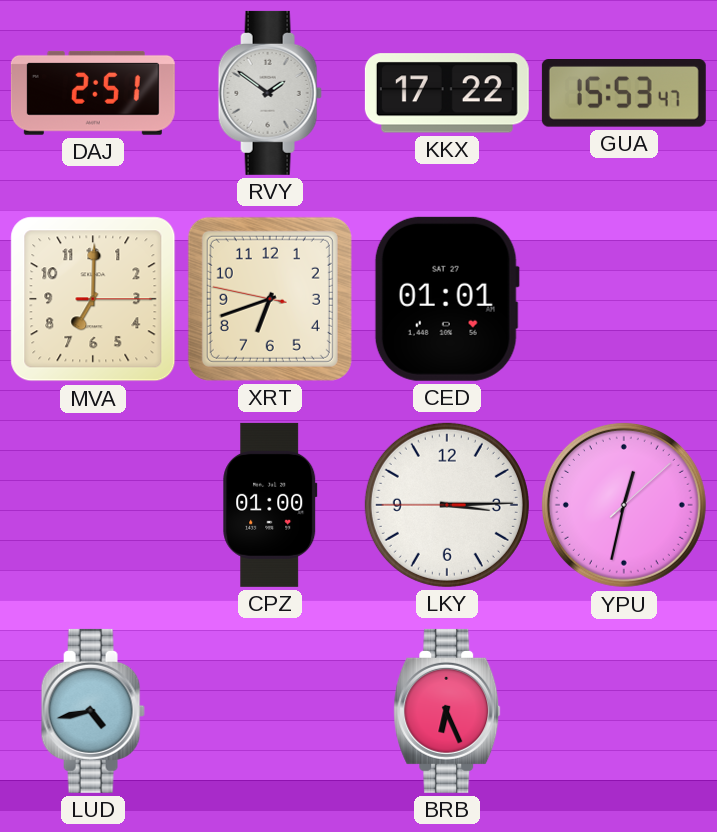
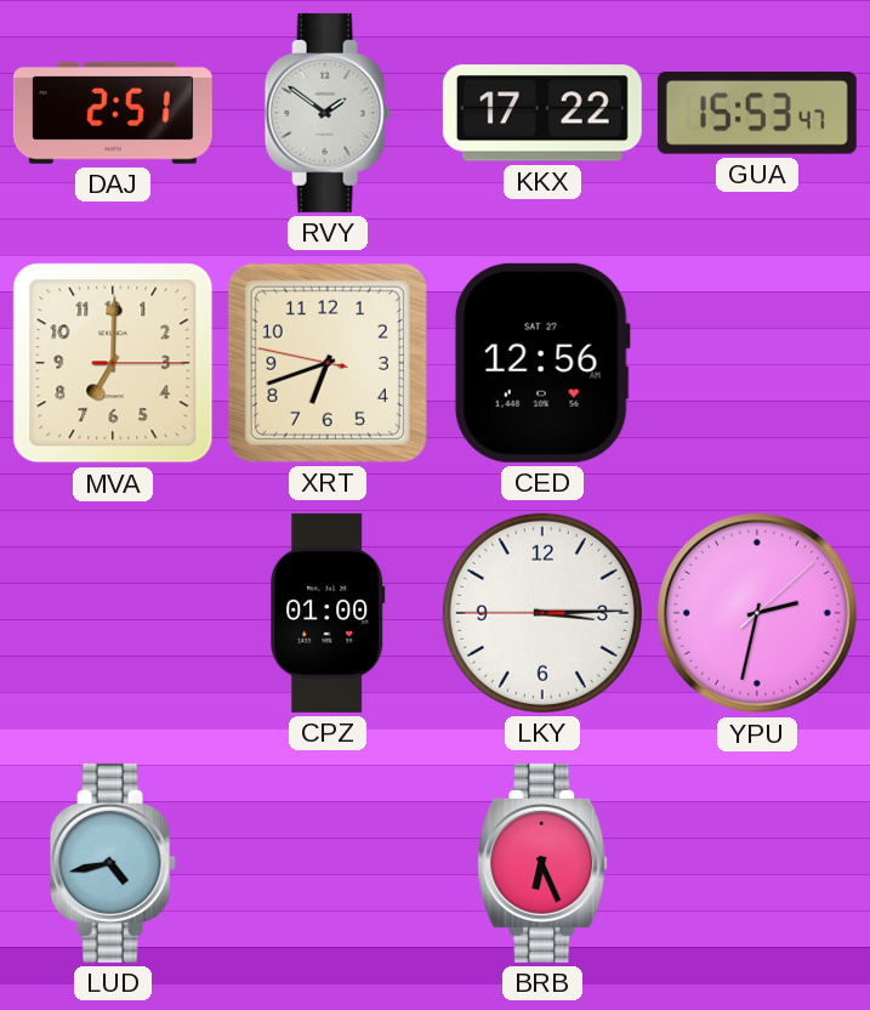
CED: 01:01 -> 12:56 (542, 363)
YPU: 12:32 -> 2:32 (757, 613)
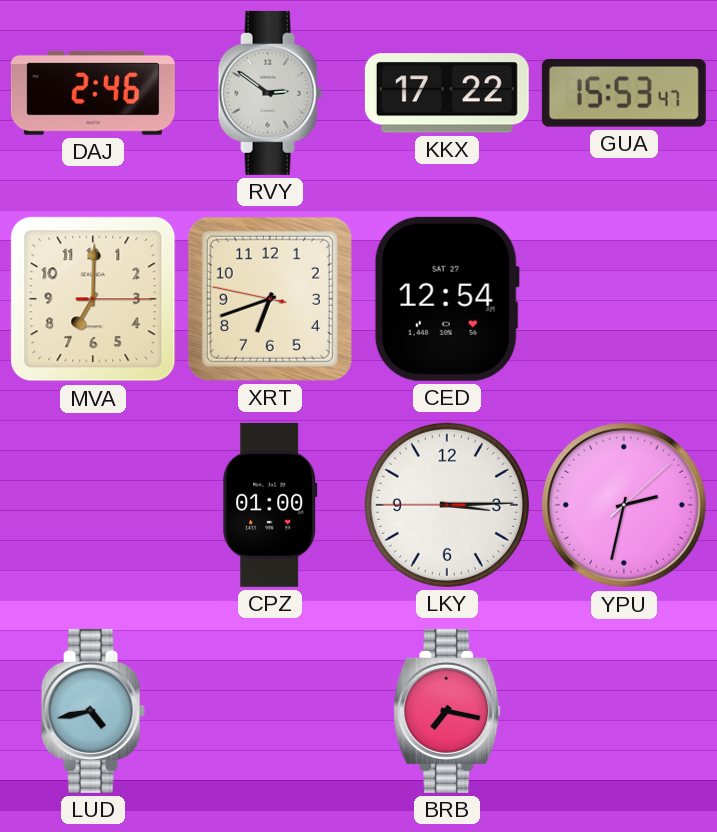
DAJ: 2:51 -> 2:46 (93, 93)
RVY: 1:51 -> 2:51 (270, 93)
CED: 12:56 -> 12:54 (447, 299)
BRB: 6:26 -> 7:17 (447, 711)
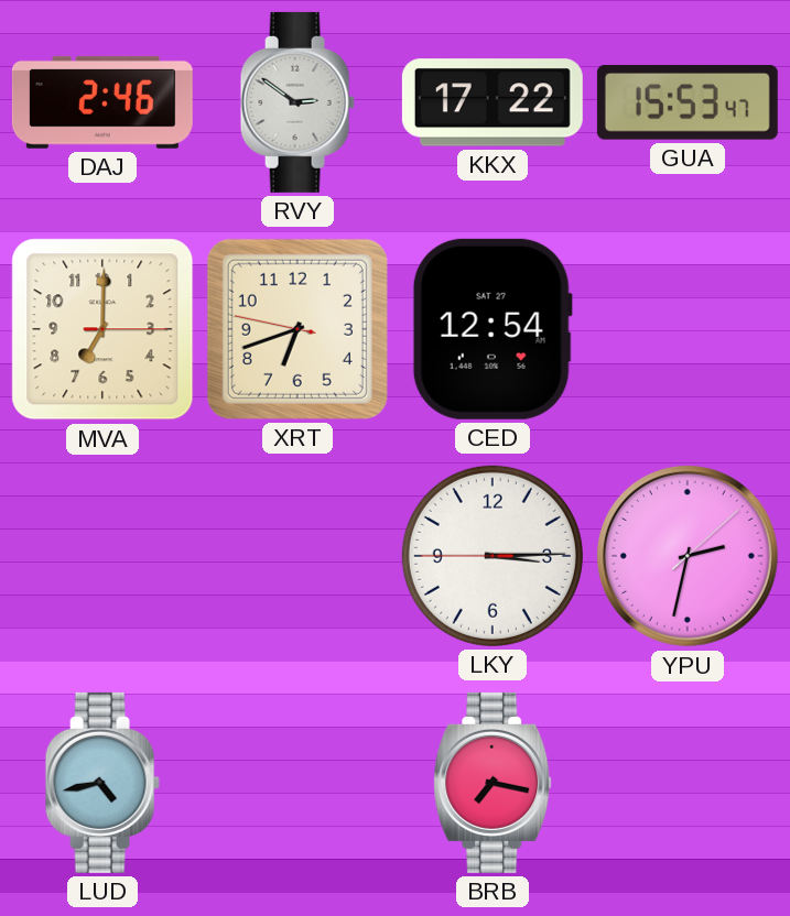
CPZ: 01:00 -> none (270, 505)
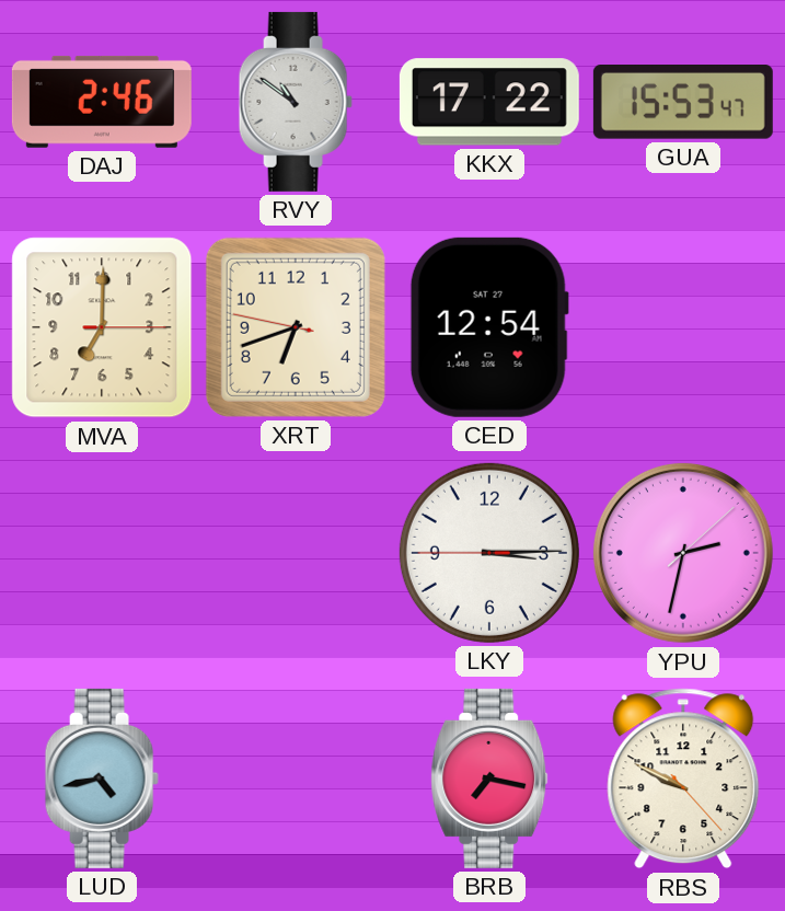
RVY: 2:51 -> 10:51 (296, 102)
RBS: none -> 9:49 (683, 779)
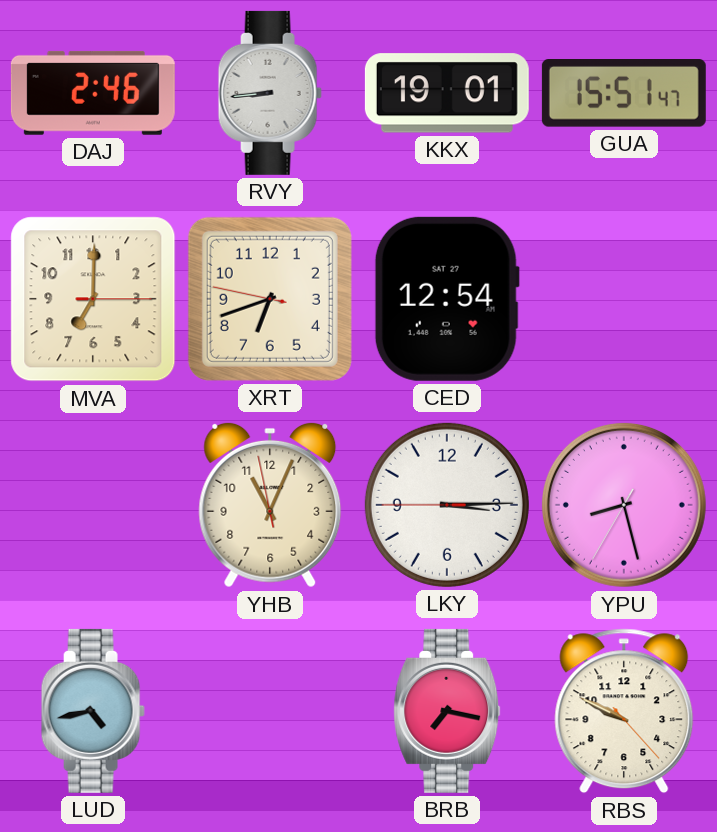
RVY: 10:51 -> 8:44 (270, 93)
KKX: 17:22 -> 19:01 (447, 93)
GUA: 15:53 -> 15:51 (624, 94)
YHB: none -> 11:03 (270, 505)
YPU: 2:32 -> 8:27 (624, 505)
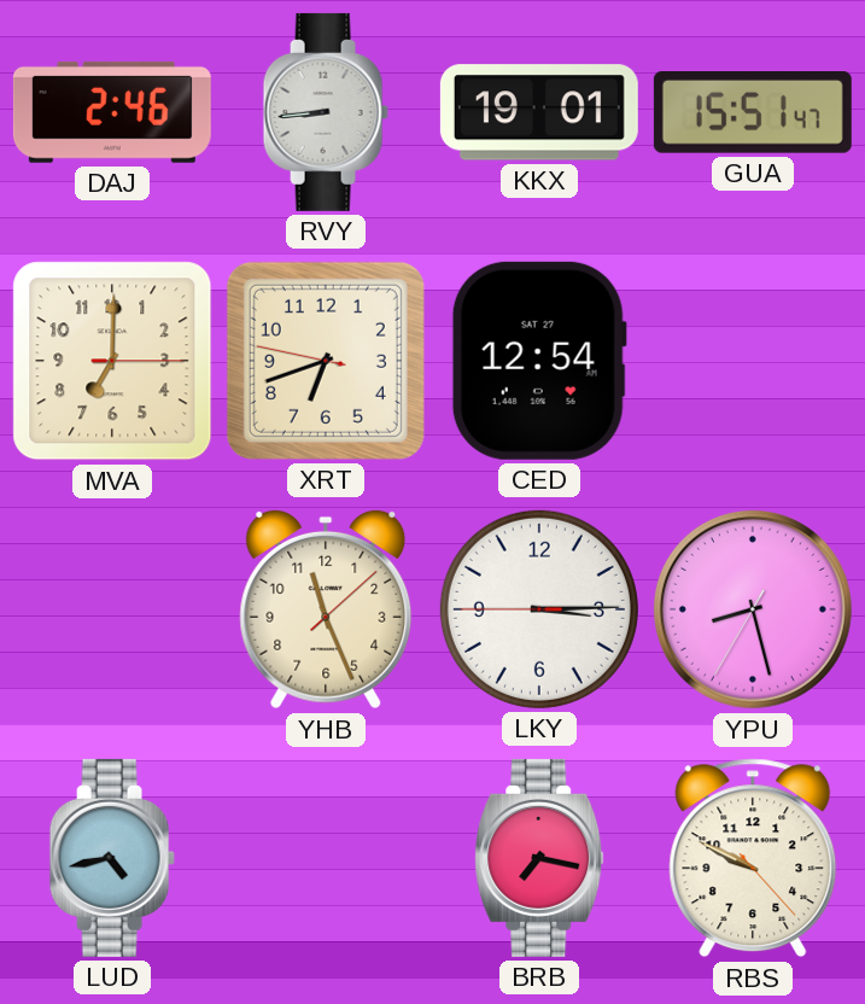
YHB: 11:03 -> 11:26 (326, 609)
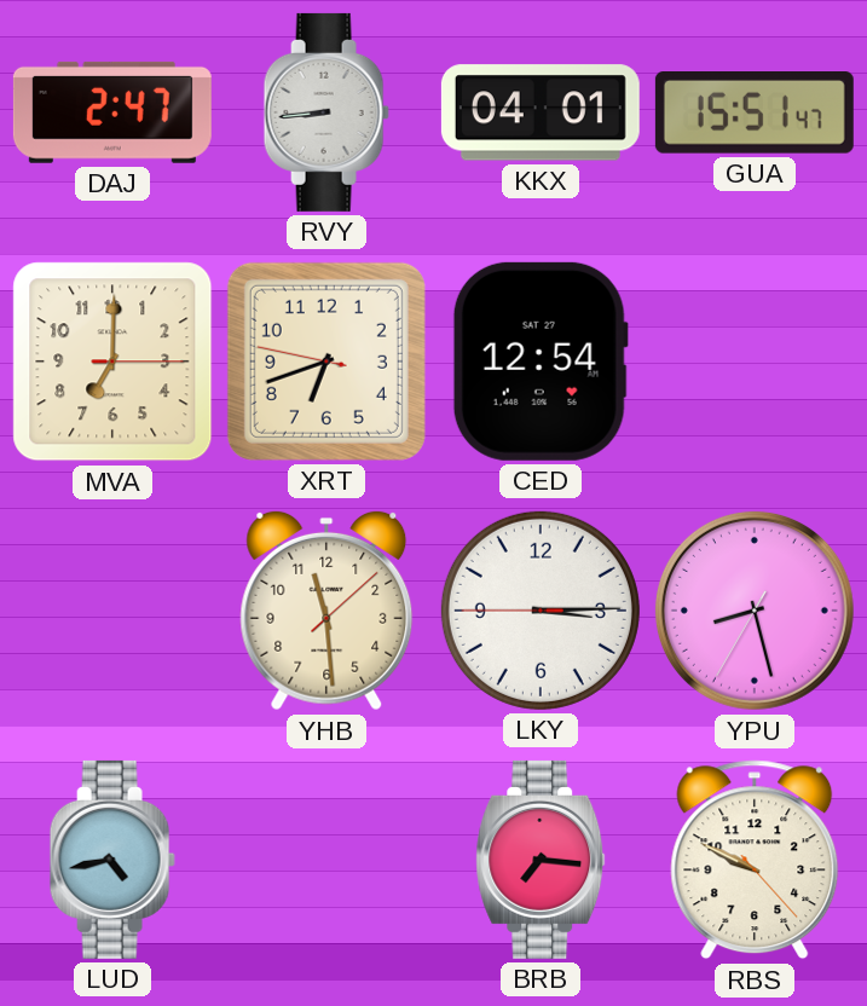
DAJ: 2:46 -> 2:47 (112, 112)
KKX: 19:01 -> 04:01 (541, 112)
YHB: 11:26 -> 11:29 (326, 611)
BRB: 7:17 -> 7:16 (541, 860)
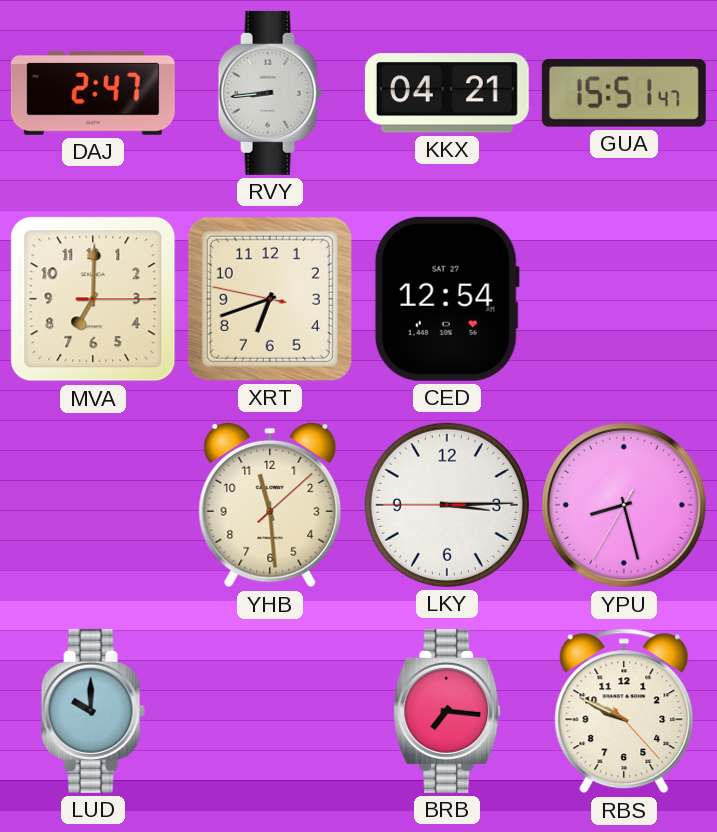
KKX: 04:01 -> 04:21 (447, 93)
LUD: 4:43 -> 10:00 (93, 711)
